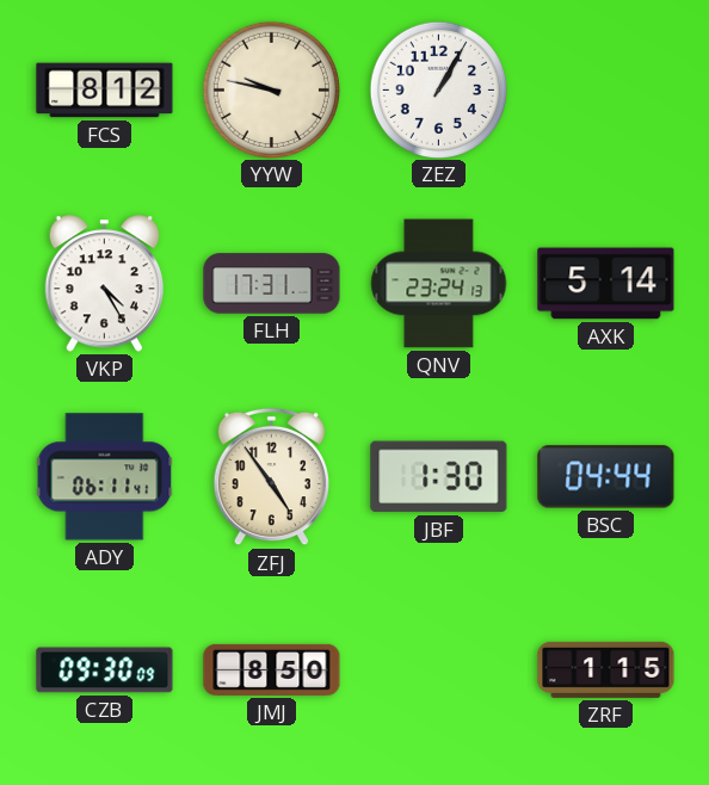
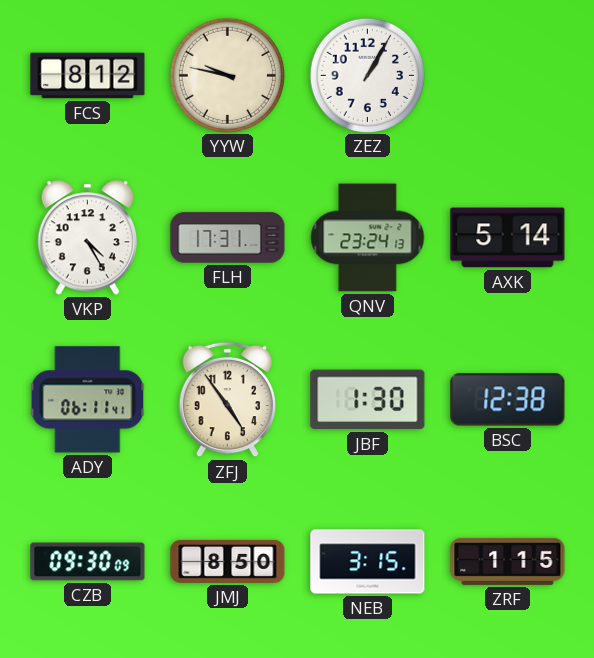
BSC: 04:44 -> 12:38 (508, 400)
NEB: none -> 3:15 (368, 562)
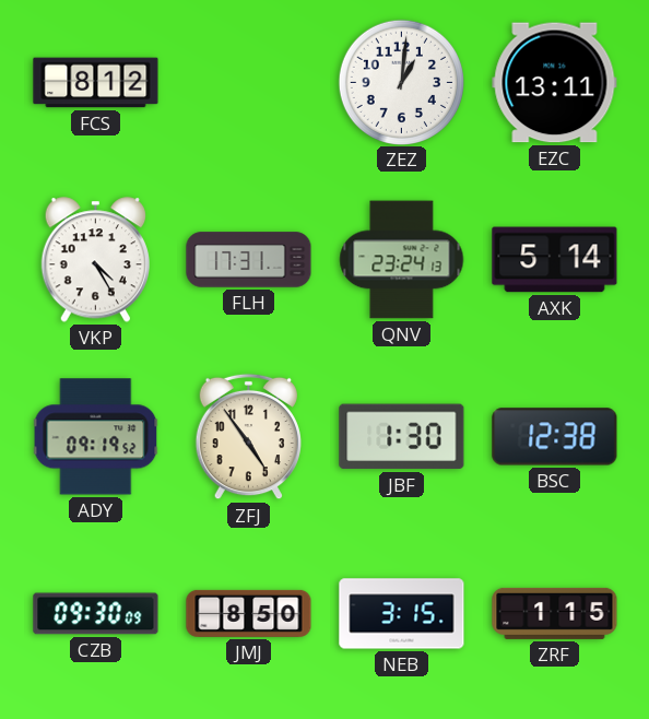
YYW: 9:47 -> none (227, 75)
ZEZ: 1:05 -> 1:01 (401, 82)
EZC: none -> 13:11 (555, 83)
ADY: 06:11 -> 09:19 (96, 437)
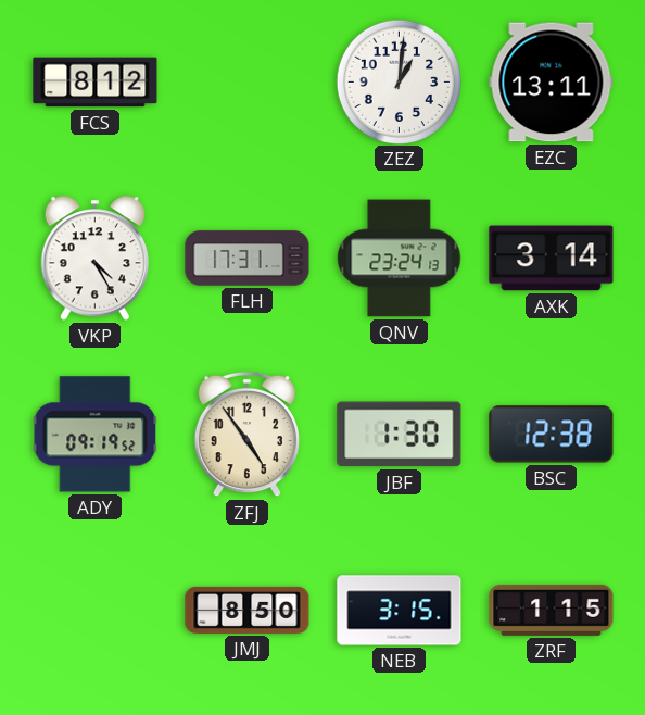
AXK: 5:14 -> 3:14 (552, 259)
CZB: 09:30 -> none (96, 614)
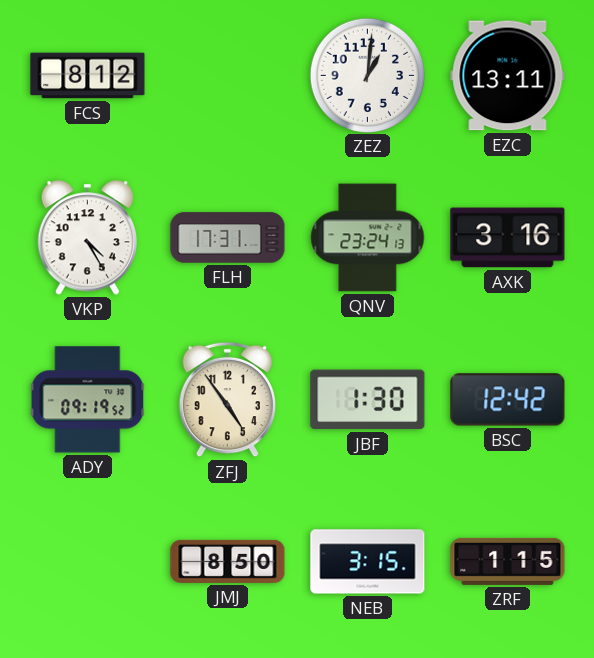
AXK: 3:14 -> 3:16 (508, 238)
BSC: 12:38 -> 12:42 (508, 400)
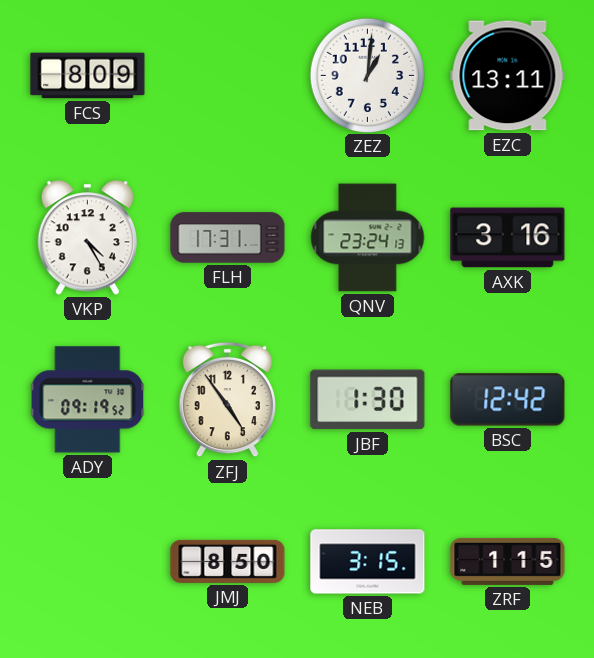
FCS: 8:12 -> 8:09 (88, 76)
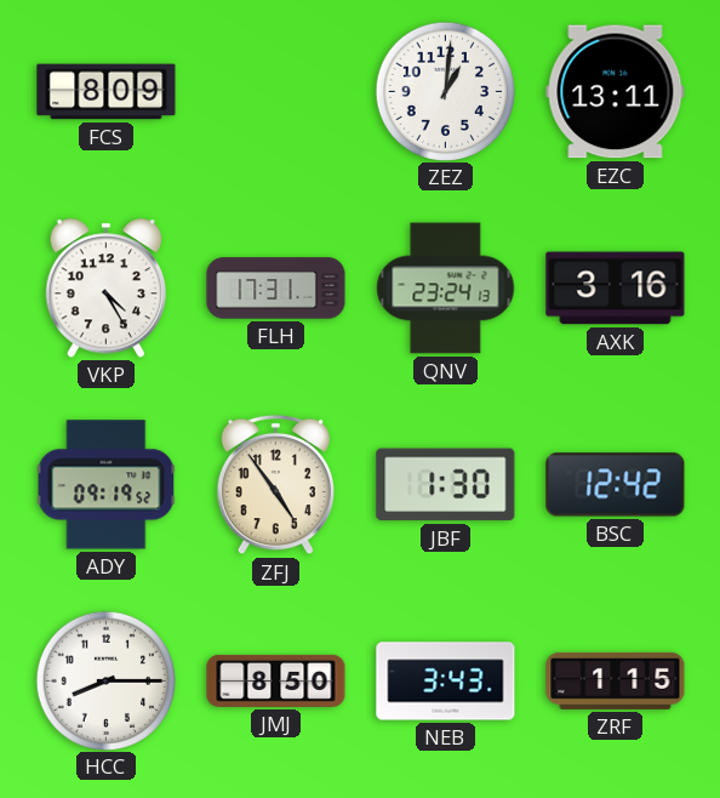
HCC: none -> 8:15 (105, 680)
NEB: 3:15 -> 3:43 (446, 682)
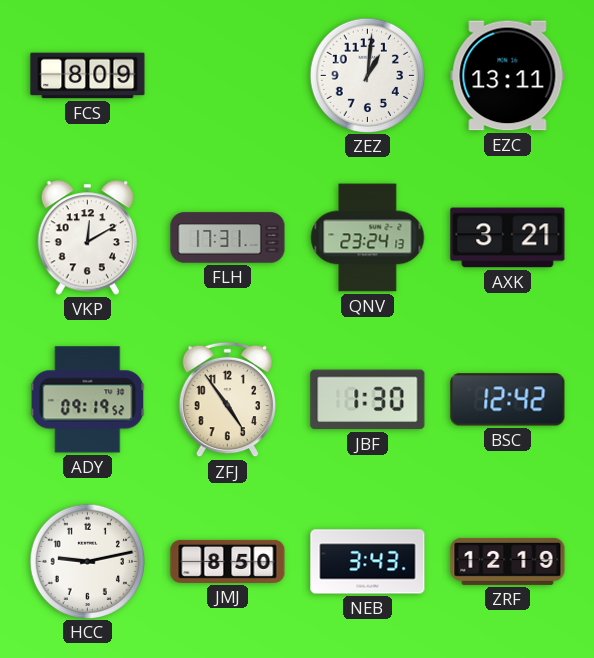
VKP: 4:25 -> 12:10 (88, 238)
AXK: 3:16 -> 3:21 (508, 238)
HCC: 8:15 -> 9:13 (87, 561)
ZRF: 1:15 -> 12:19 (508, 561)
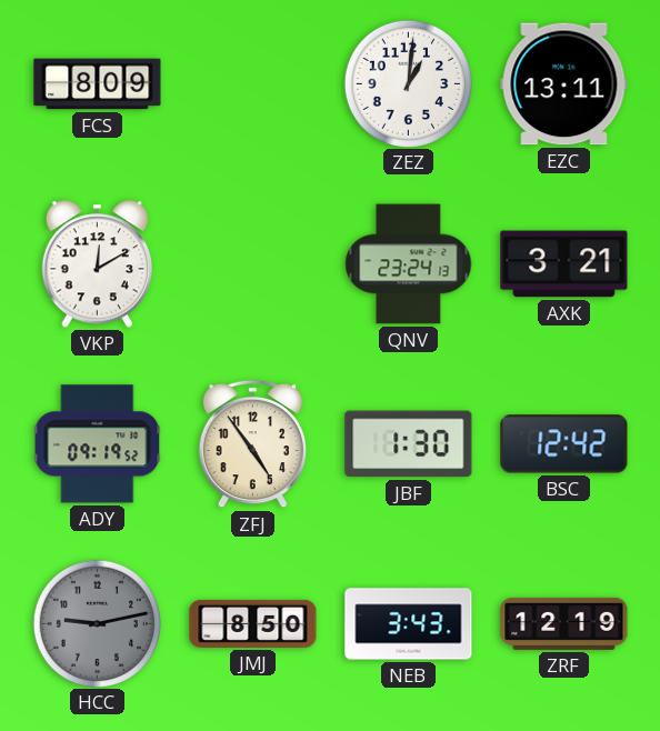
FLH: 17:31 -> none (228, 238)
HCC dial: white -> grey (97, 623)
